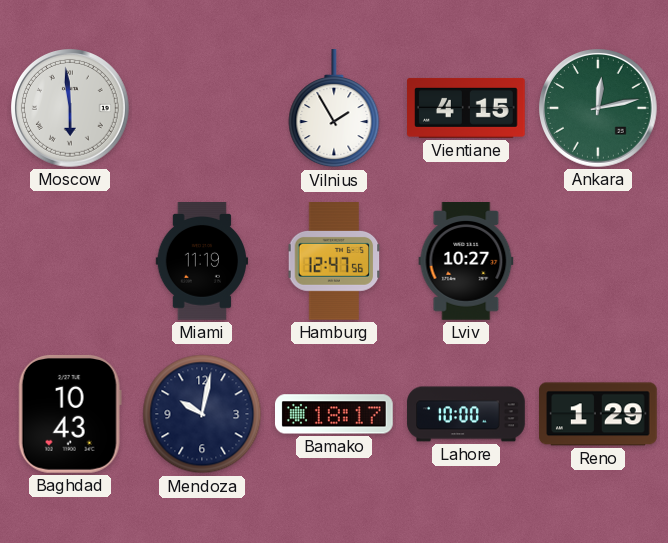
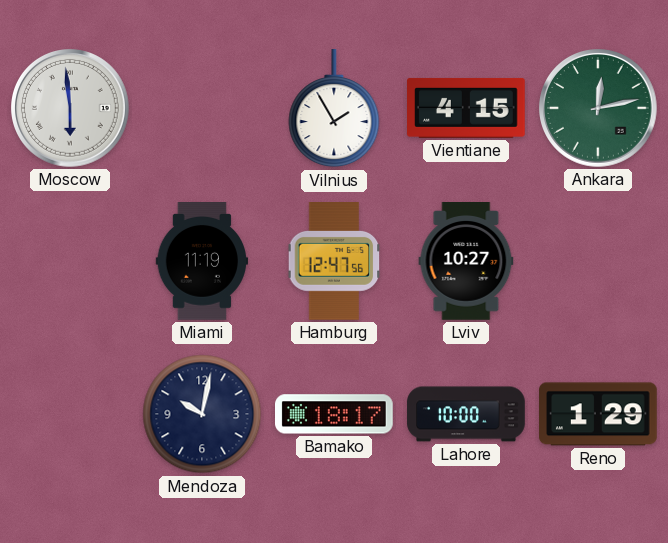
Baghdad: 10:43 -> none (70, 414)
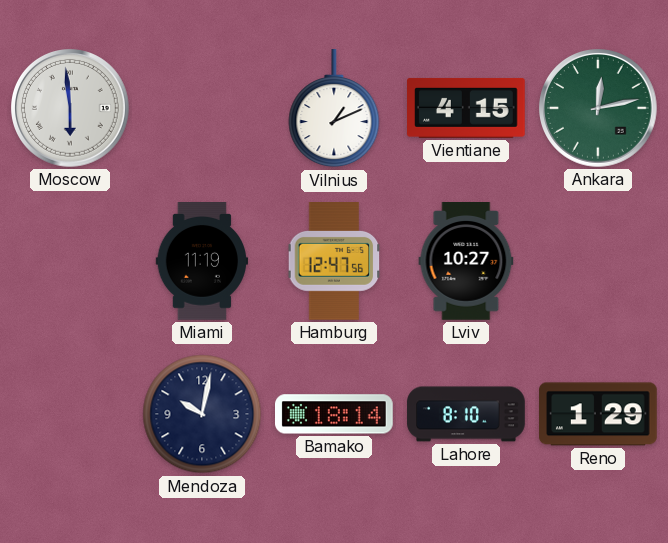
Vilnius: 1:55 -> 1:11 (334, 109)
Bamako: 18:17 -> 18:14 (335, 414)
Lahore: 10:00 -> 8:10 (466, 414)
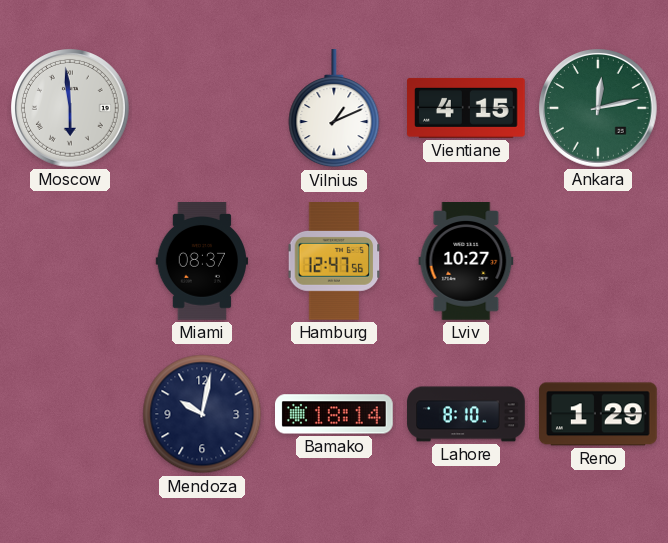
Miami: 11:19 -> 08:37 (202, 262)
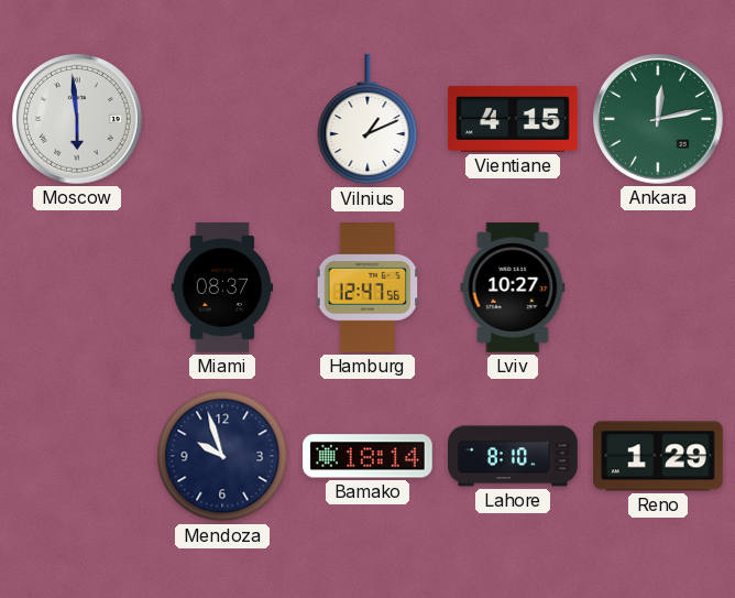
Mendoza: 10:02 -> 9:57 (222, 456)
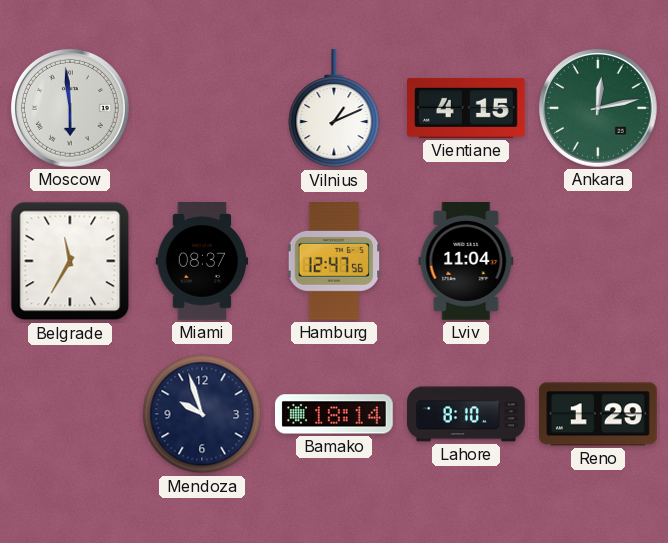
Belgrade: none -> 11:35 (70, 261)
Lviv: 10:27 -> 11:04 (466, 262)
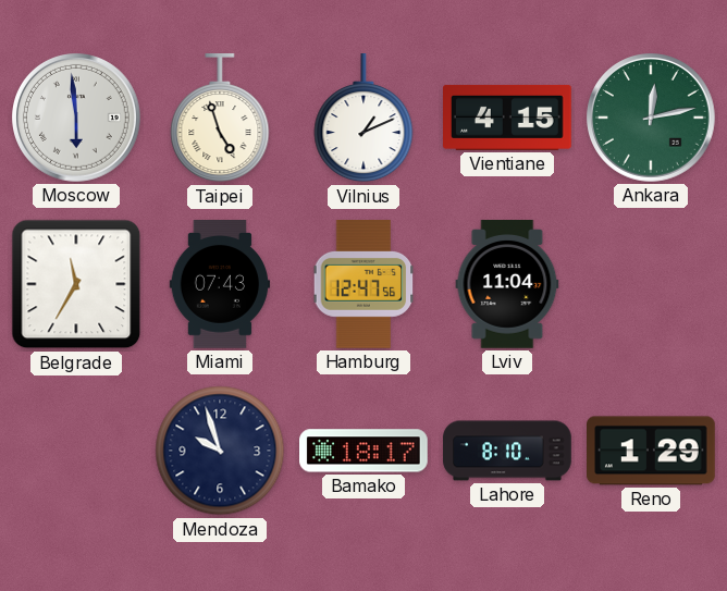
Taipei: none -> 4:57 (220, 119)
Miami: 08:37 -> 07:43 (220, 285)
Bamako: 18:14 -> 18:17 (365, 451)
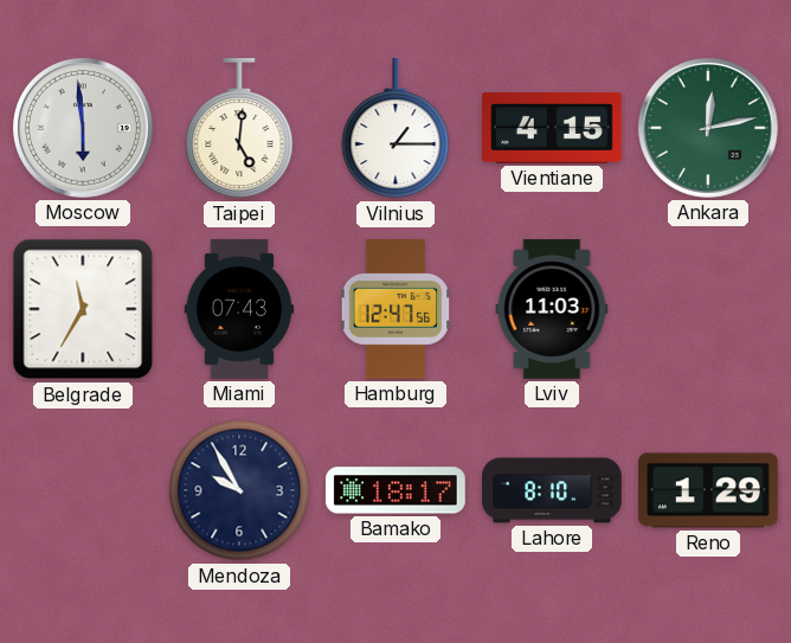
Taipei: 4:57 -> 5:01 (239, 129)
Vilnius: 1:11 -> 1:15 (395, 129)
Lviv: 11:04 -> 11:03 (552, 310)
Mendoza: 9:57 -> 9:55 (239, 490)
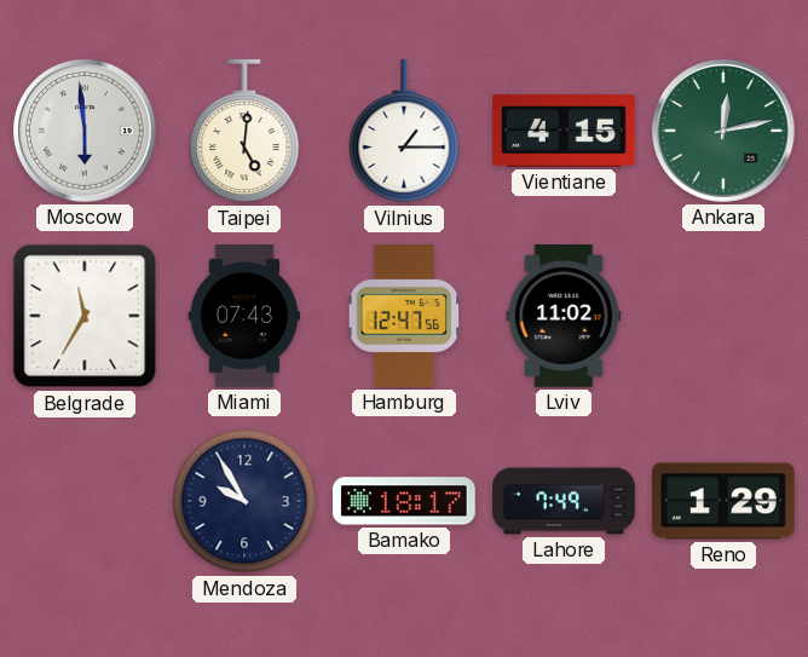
Lviv: 11:03 -> 11:02 (564, 317)
Lahore: 8:10 -> 7:49 (564, 501)
